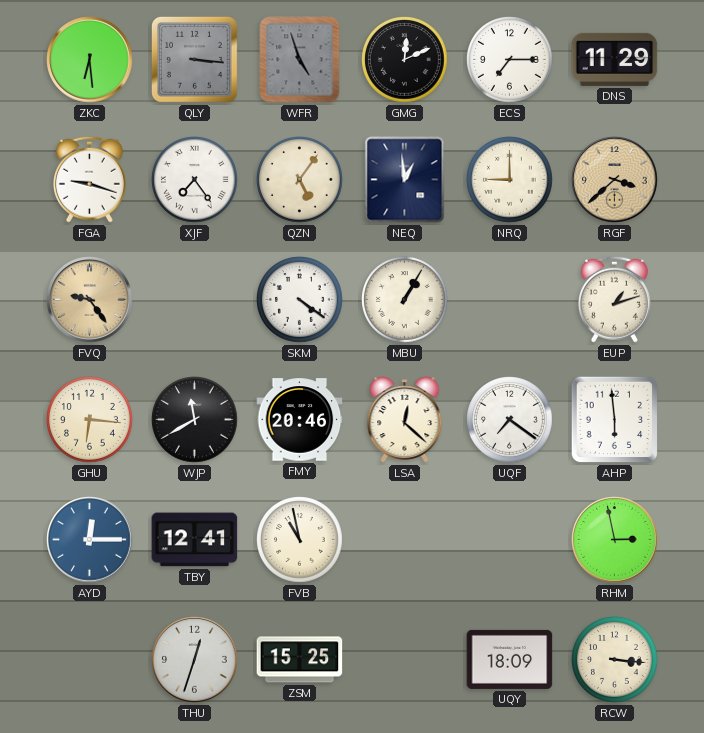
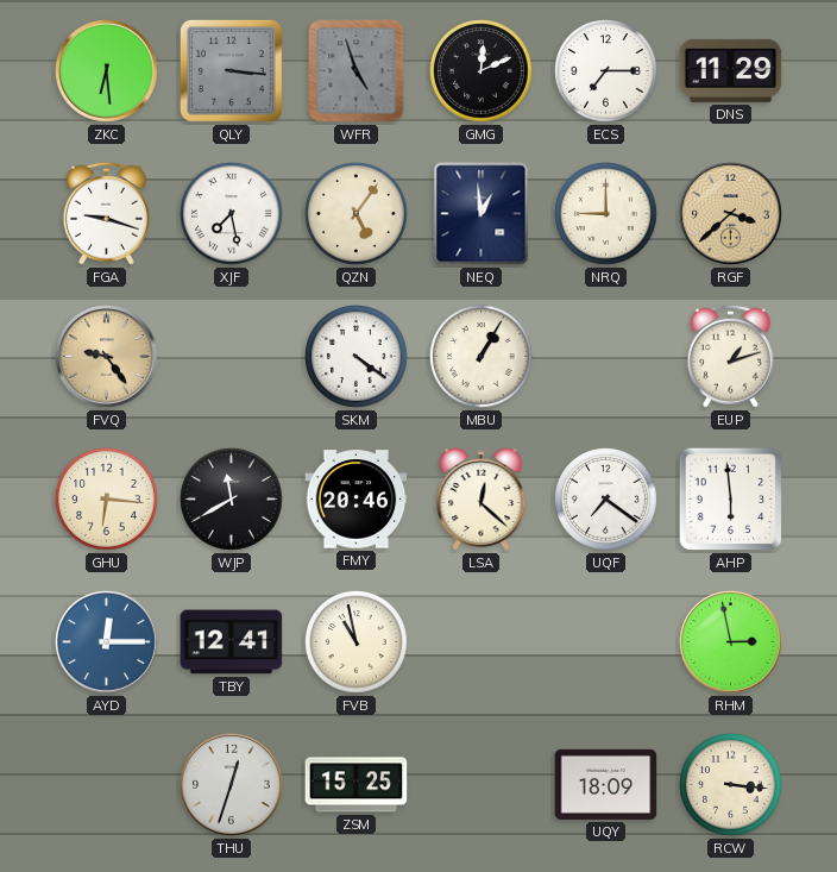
XJF: 7:24 -> 7:28 (232, 214)
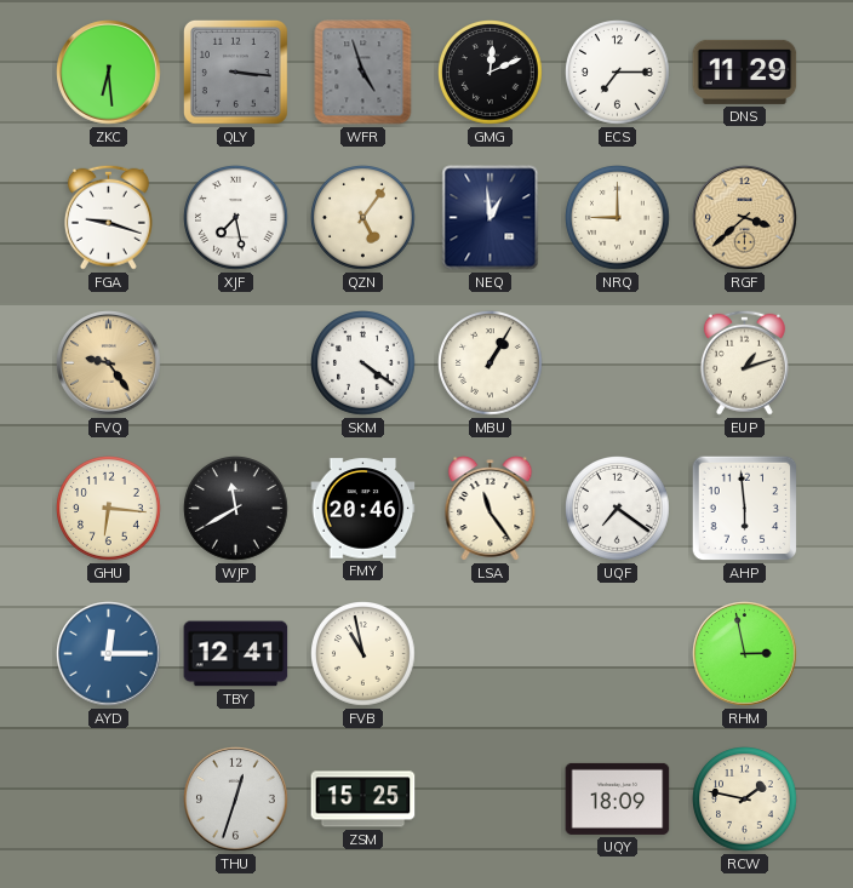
LSA: 12:22 -> 11:24 (491, 509)
RCW: 3:16 -> 1:47 (745, 800)
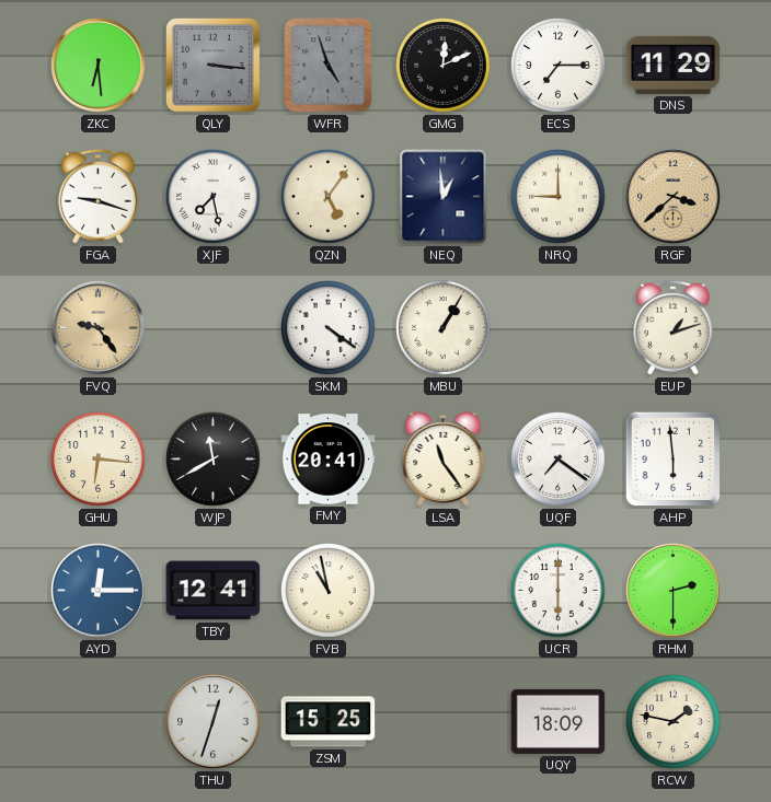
FMY: 20:46 -> 20:41 (329, 460)
UCR: none -> 6:00 (559, 591)
RHM: 2:58 -> 2:30 (674, 591)
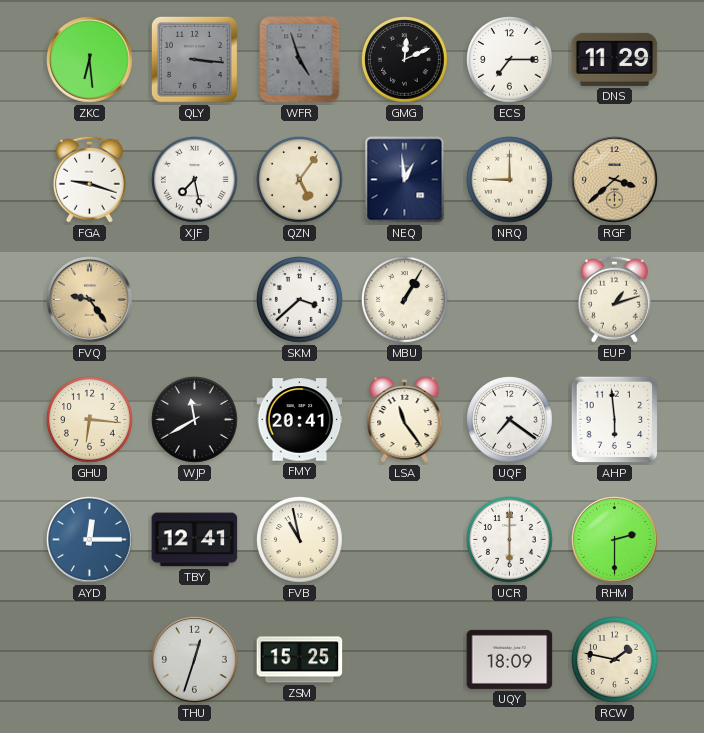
SKM: 4:21 -> 3:38 (300, 300)
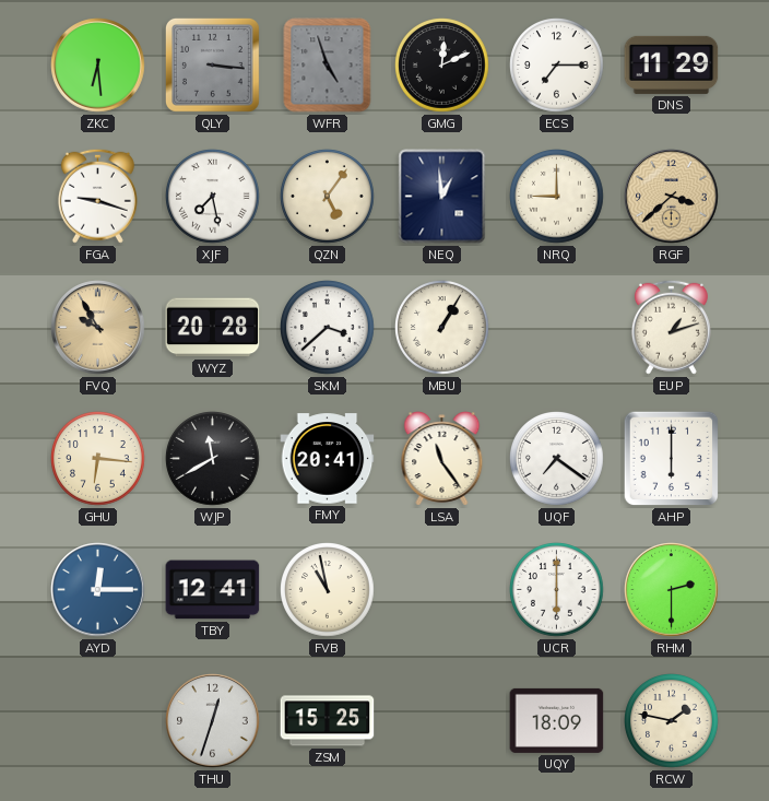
FVQ: 9:24 -> 9:55 (98, 328)
WYZ: none -> 20:28 (213, 328)
AHP: 5:59 -> 6:00 (672, 459)
